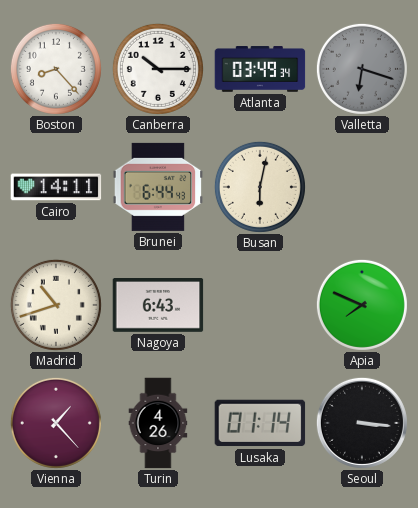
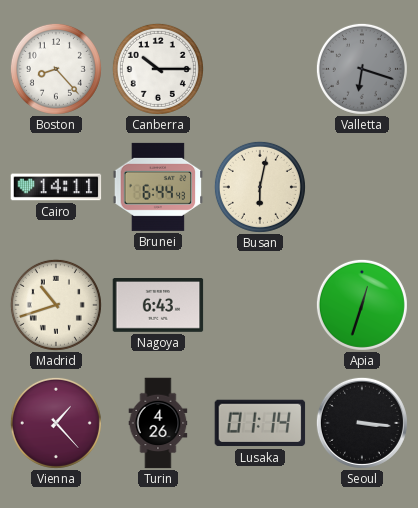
Atlanta: 03:49 -> none (260, 69)
Apia: 7:49 -> 12:33 (362, 305)
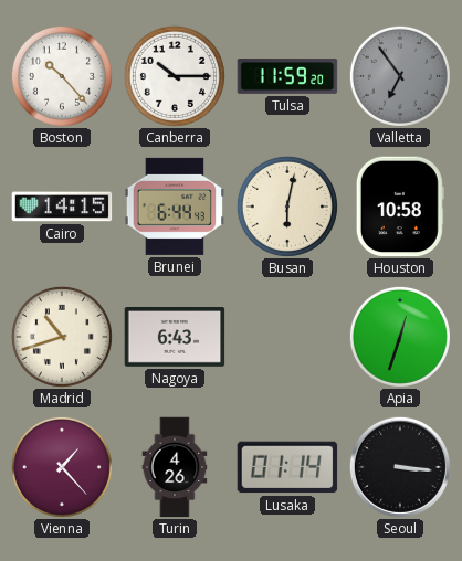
Boston: 8:23 -> 10:23 (62, 76)
Tulsa: none -> 11:59 (287, 77)
Valletta: 6:18 -> 6:54 (400, 76)
Cairo: 14:11 -> 14:15 (62, 207)
Houston: none -> 10:58 (400, 207)
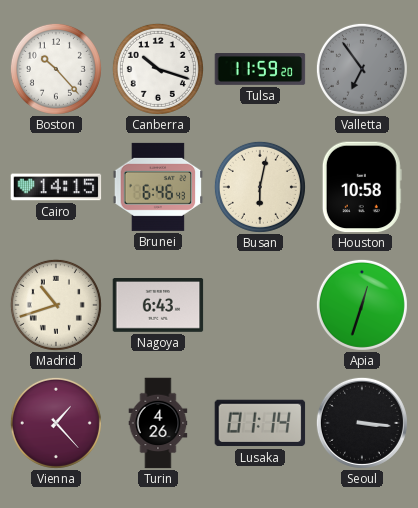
Canberra: 10:15 -> 10:18 (158, 69)
Brunei: 6:44 -> 6:46 (158, 187)
